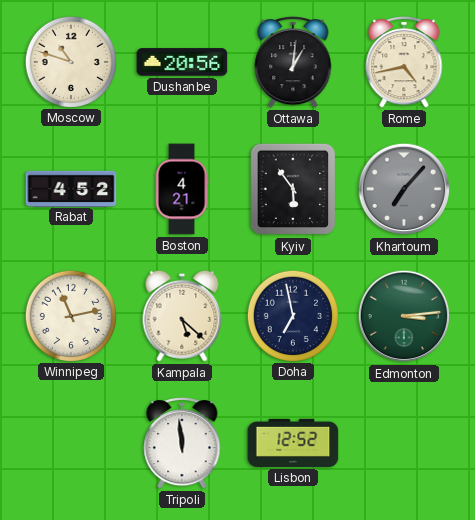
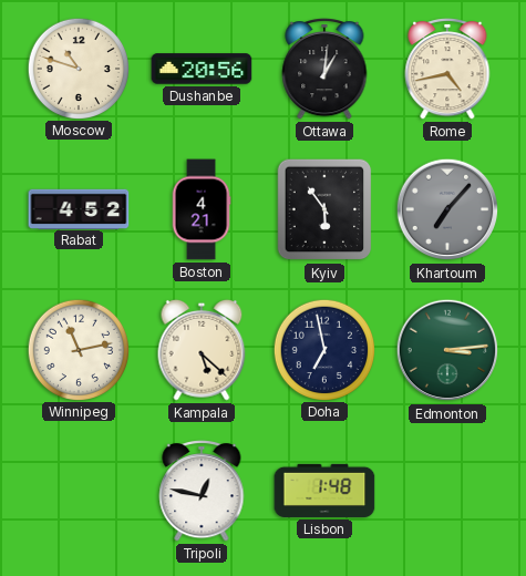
Tripoli: 11:59 -> 12:47 (202, 492)
Lisbon: 12:52 -> 1:48 (324, 491)
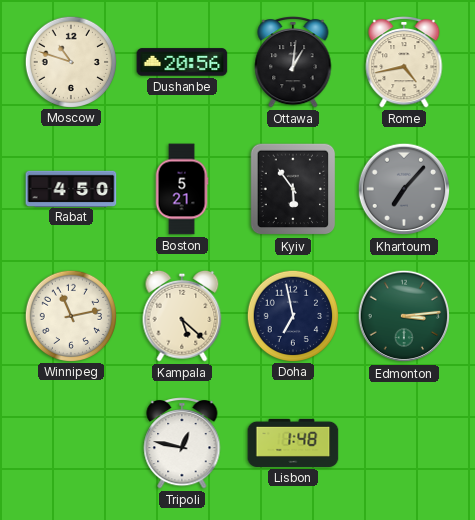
Rabat: 4:52 -> 4:50 (71, 188)
Boston: 4:21 -> 5:21 (182, 189)
